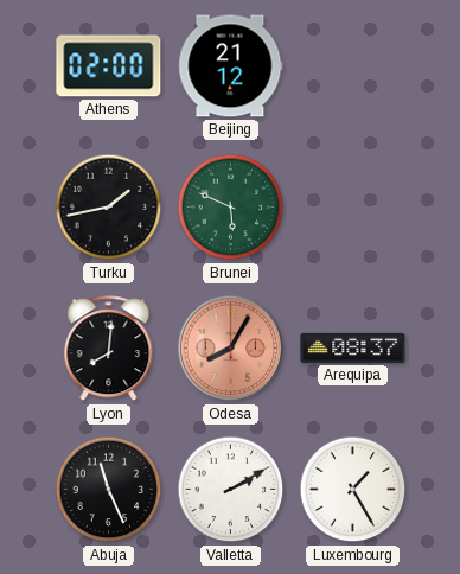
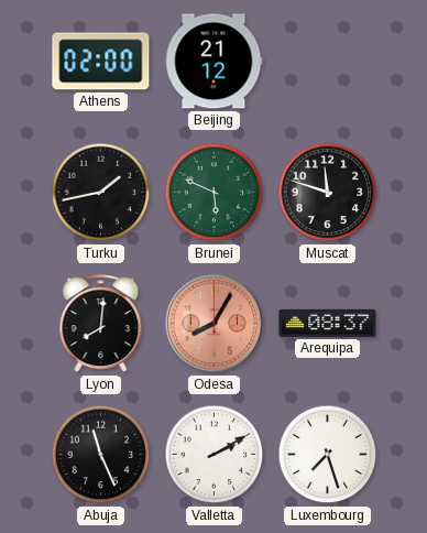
Muscat: none -> 11:48 (328, 193)
Luxembourg: 1:25 -> 7:27 (328, 455)
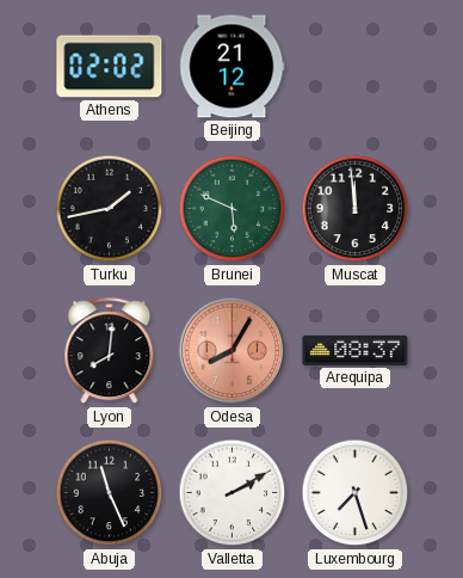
Athens: 02:00 -> 02:02 (110, 67)
Muscat: 11:48 -> 11:59 (356, 209)
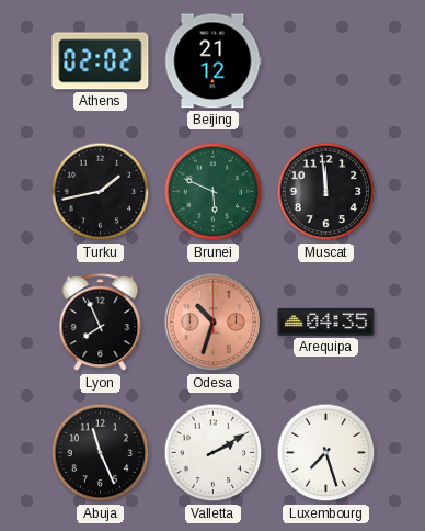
Lyon: 8:01 -> 7:56 (101, 323)
Odesa: 8:05 -> 10:33 (214, 323)
Arequipa: 08:37 -> 04:35 (326, 321)
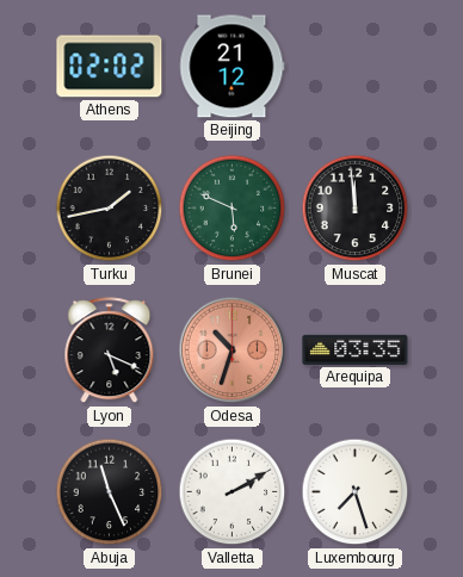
Lyon: 7:56 -> 5:19 (110, 350)
Arequipa: 04:35 -> 03:35 (356, 349)
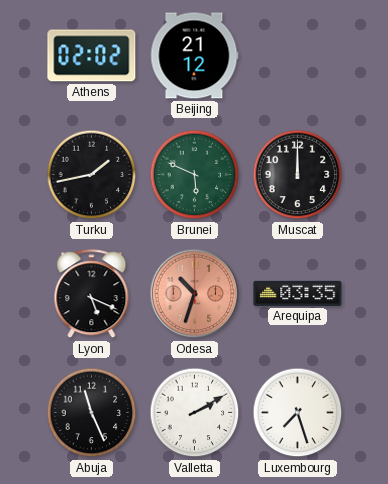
Muscat: 11:59 -> 12:00 (298, 175)
